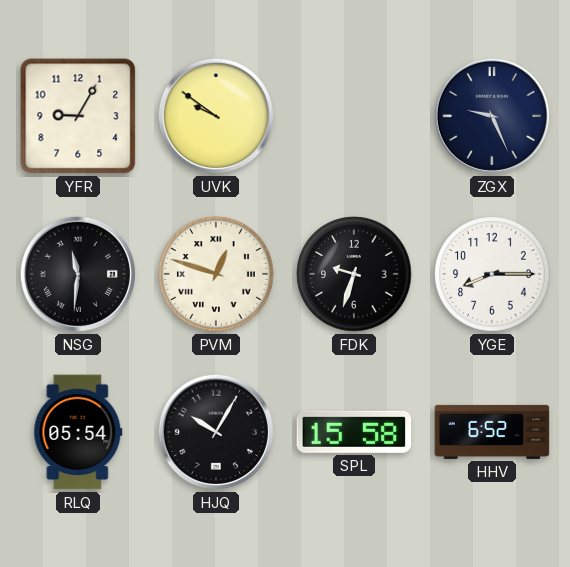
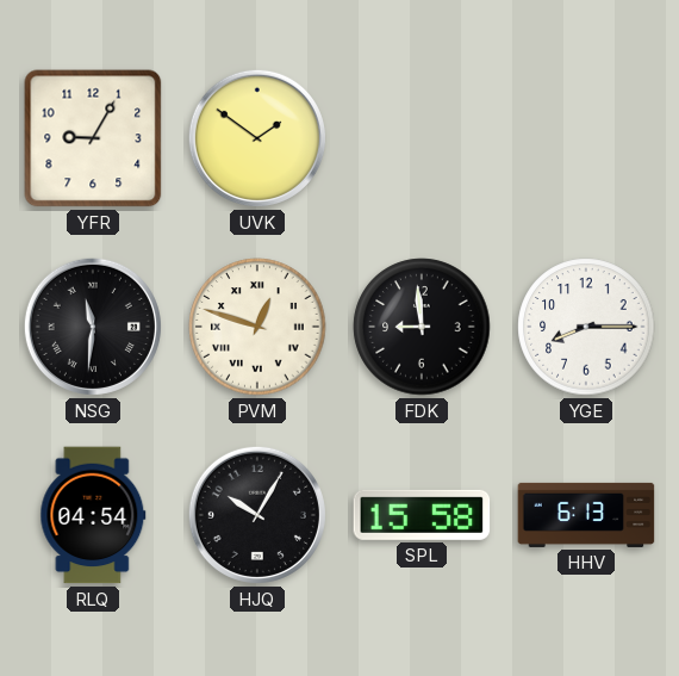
UVK: 9:51 -> 1:51 (257, 138)
ZGX: 9:26 -> none (492, 116)
FDK: 9:33 -> 8:59 (422, 327)
RLQ: 05:54 -> 04:54 (93, 515)
HHV: 6:52 -> 6:13 (586, 515)
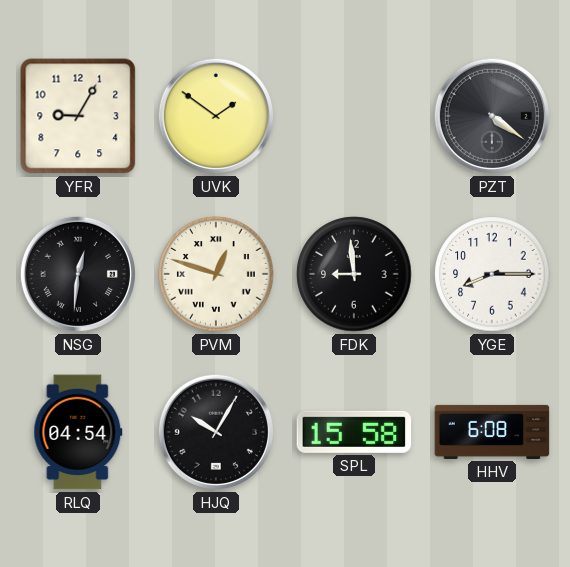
PZT: none -> 4:21 (492, 116)
NSG: 11:31 -> 12:31 (78, 274)
HHV: 6:13 -> 6:08 (492, 432)
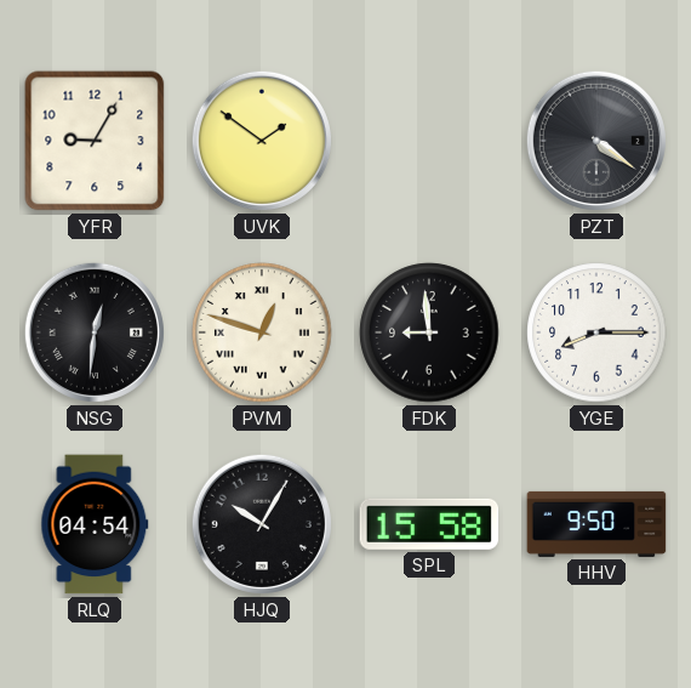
HHV: 6:08 -> 9:50 (596, 524)
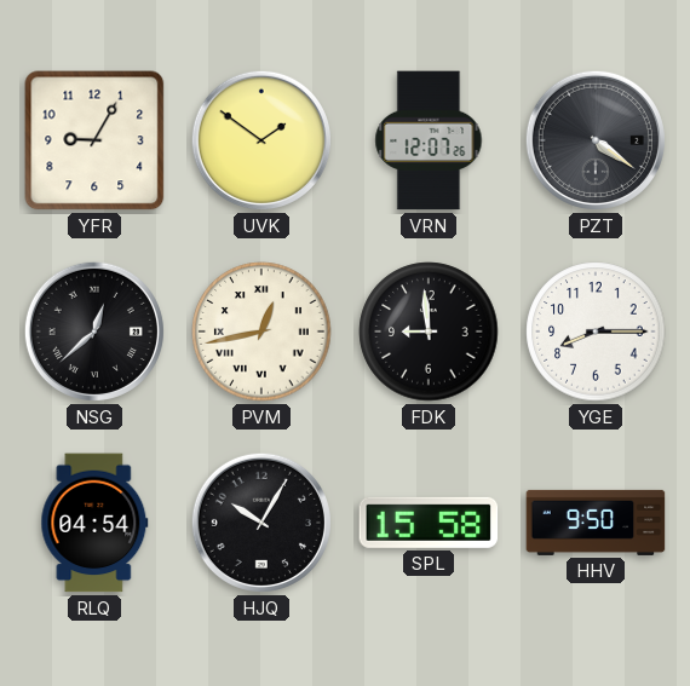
VRN: none -> 12:07 (429, 140)
NSG: 12:31 -> 12:38 (94, 332)
PVM: 12:48 -> 12:43 (261, 332)
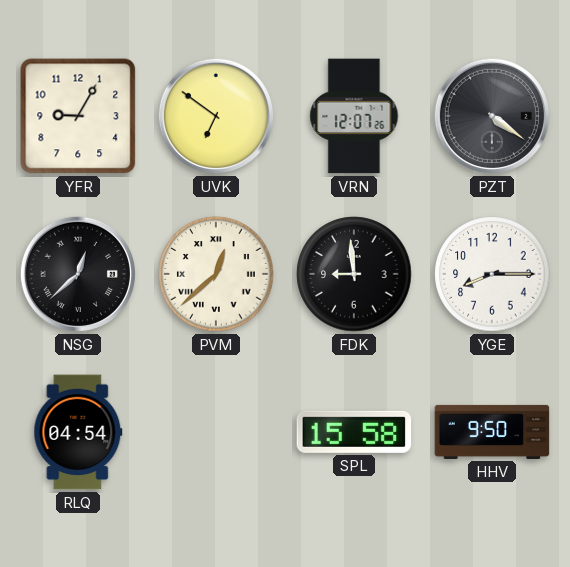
UVK: 1:51 -> 6:51 (216, 116)
PVM: 12:43 -> 12:38 (216, 274)
HJQ: 10:05 -> none (261, 523)
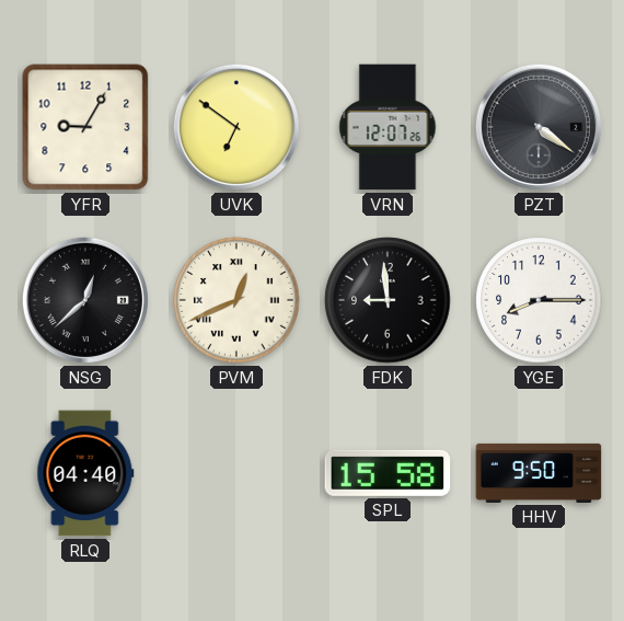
PVM: 12:38 -> 12:41 (236, 300)
RLQ: 04:54 -> 04:40 (85, 473)
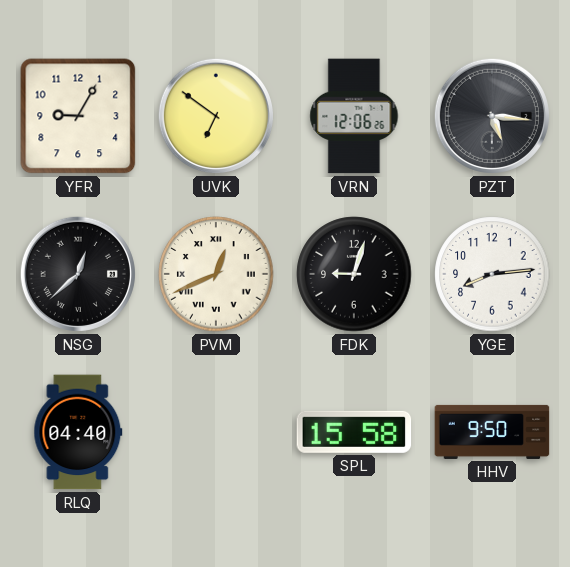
VRN: 12:07 -> 12:06 (354, 116)
PZT: 4:21 -> 5:16 (492, 116)
FDK: 8:59 -> 9:03 (354, 274)
YGE: 8:15 -> 8:14 (492, 274)
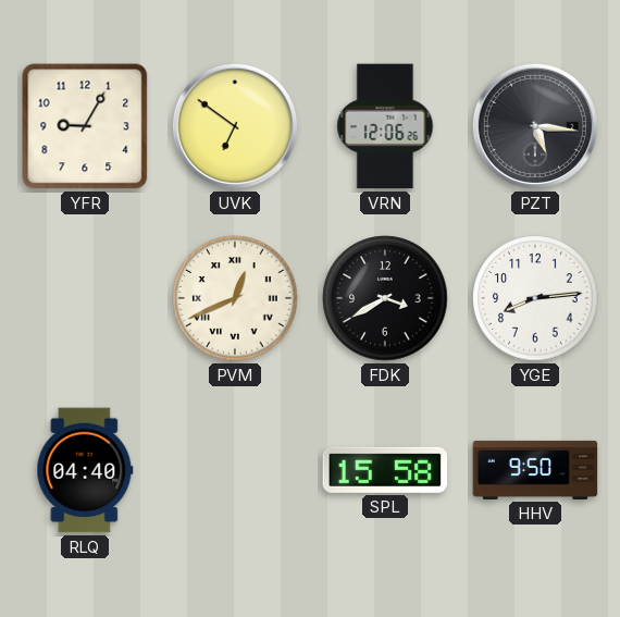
NSG: 12:38 -> none (78, 274)
FDK: 9:03 -> 3:40 (385, 298)
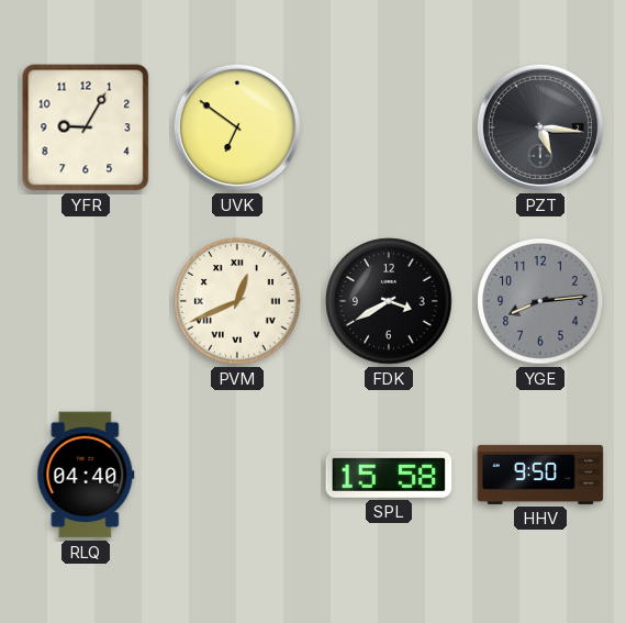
VRN: 12:06 -> none (385, 126)
YGE dial: white -> grey (540, 301)
